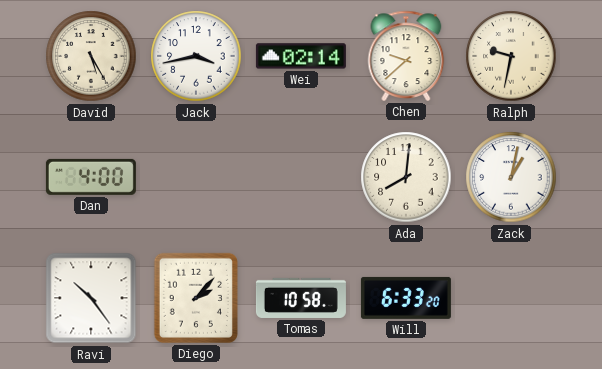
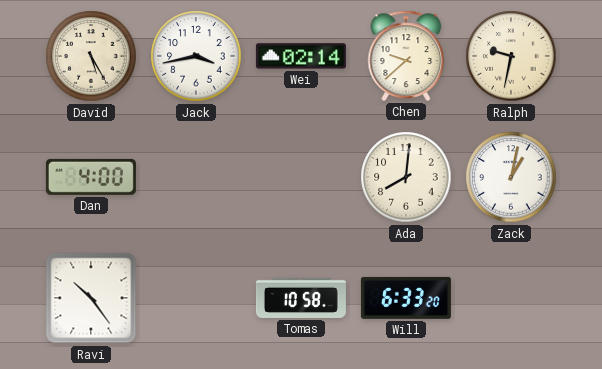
Diego: 2:07 -> none (196, 298)
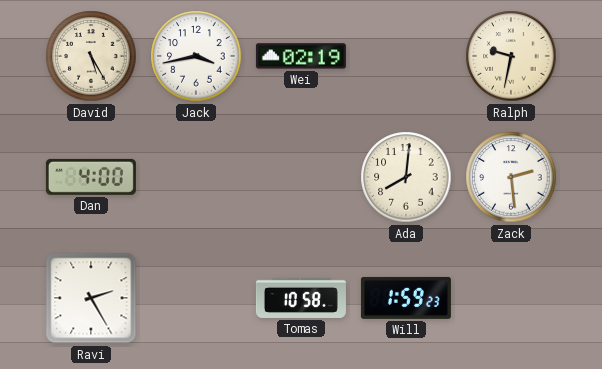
Wei: 02:14 -> 02:19 (301, 56)
Chen: 9:38 -> none (406, 56)
Zack: 1:02 -> 2:29 (511, 177)
Ravi: 10:24 -> 2:25 (91, 298)
Will: 6:33 -> 1:59 (406, 298)
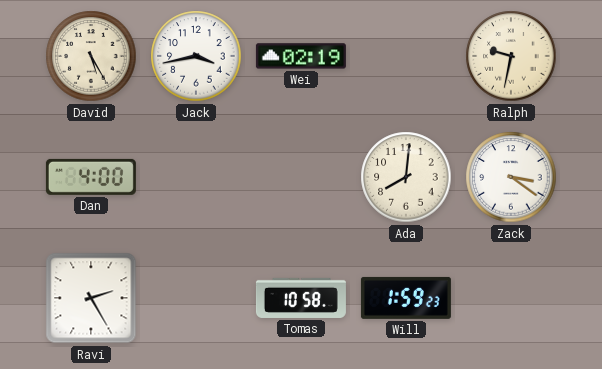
Zack: 2:29 -> 3:21 (511, 177)
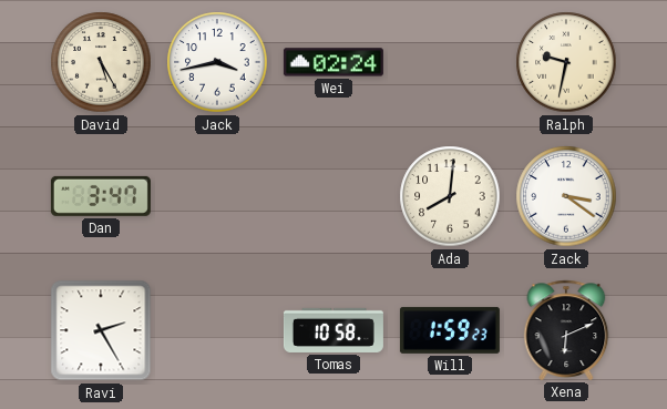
Wei: 02:19 -> 02:24 (334, 62)
Dan: 4:00 -> 3:47 (101, 196)
Xena: none -> 6:11 (566, 330)
